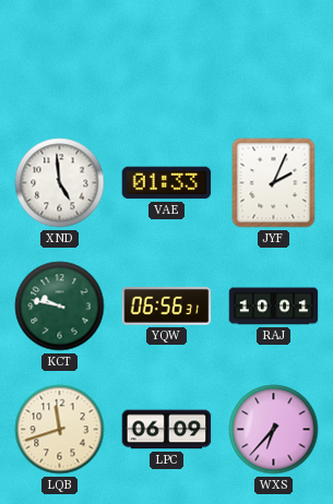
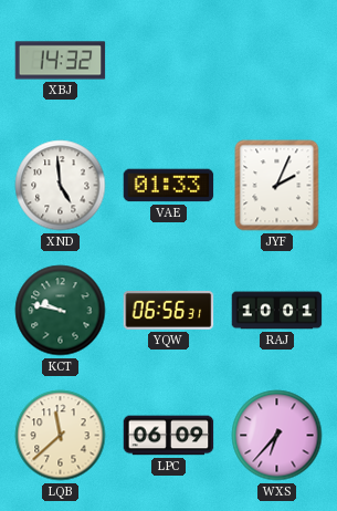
XBJ: none -> 14:32 (61, 61)
LQB: 11:42 -> 11:38 (61, 436)
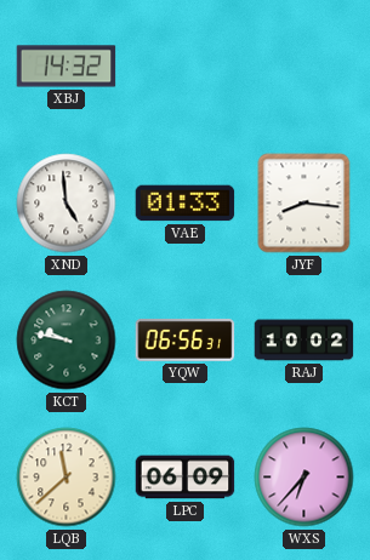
JYF: 2:04 -> 8:16 (304, 204)
RAJ: 10:01 -> 10:02 (304, 341)
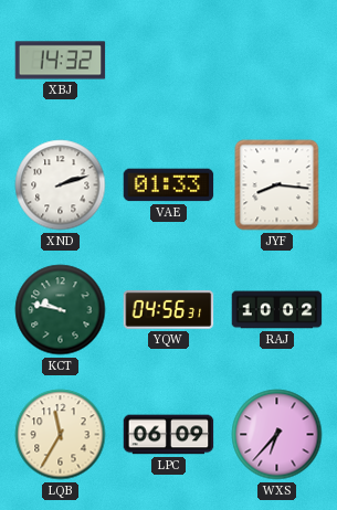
XND: 4:59 -> 2:12 (61, 185)
YQW: 06:56 -> 04:56 (169, 309)
LQB: 11:38 -> 11:35 (61, 435)
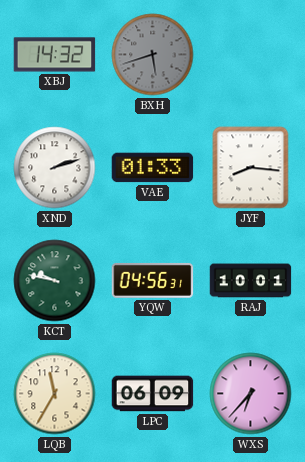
BXH: none -> 5:42 (153, 55)
RAJ: 10:02 -> 10:01 (251, 281)
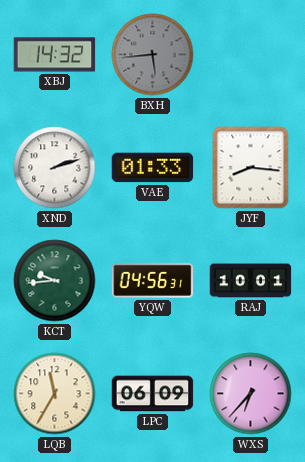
BXH: 5:42 -> 5:44 (153, 55)
KCT: 9:47 -> 9:44 (55, 281)
